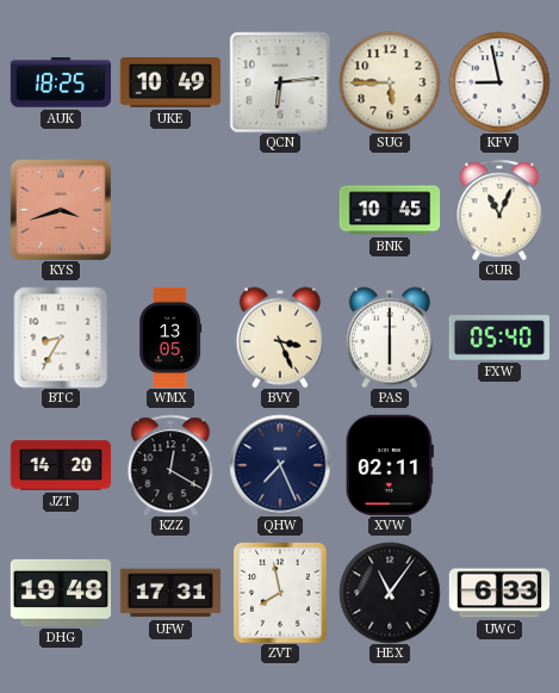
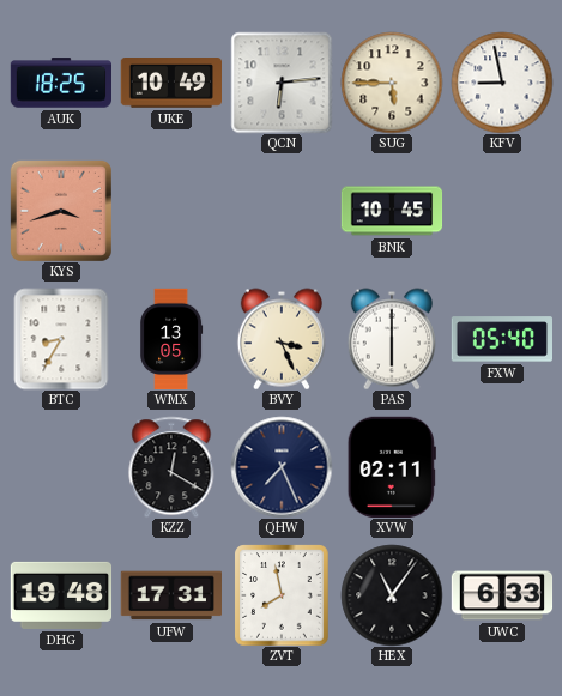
CUR: 11:04 -> none (499, 210)
JZT: 14:20 -> none (61, 465)
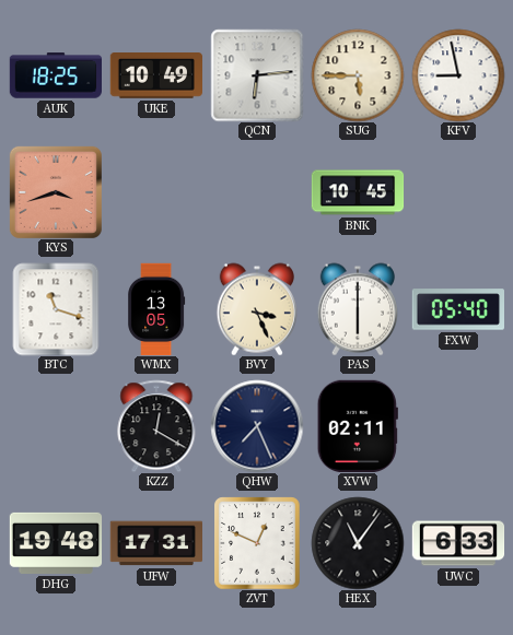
BTC: 8:35 -> 11:18 (56, 309)
ZVT: 7:58 -> 12:49 (257, 543)
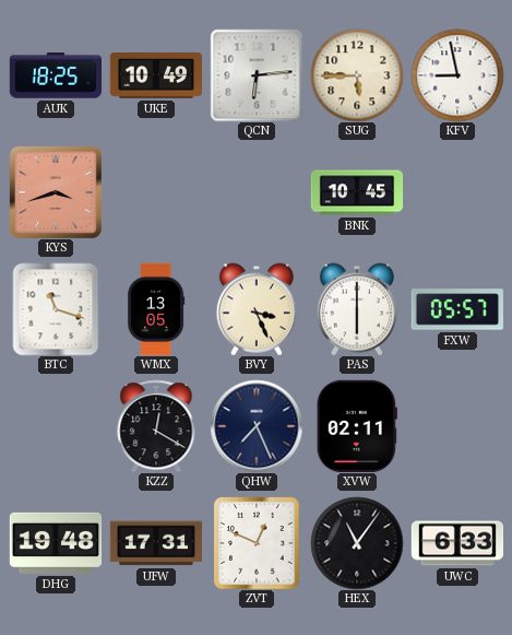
FXW: 05:40 -> 05:57 (456, 309)
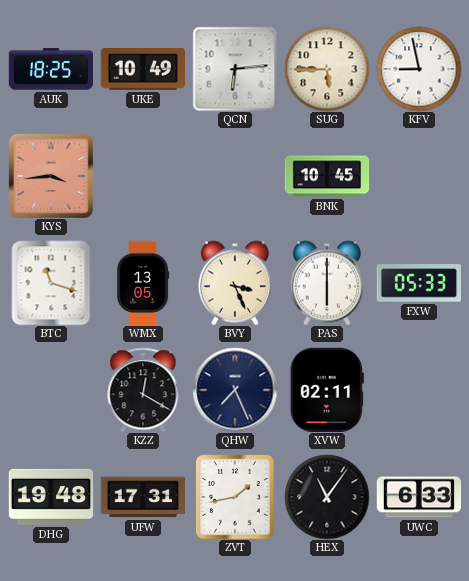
KYS: 3:42 -> 3:44 (51, 176)
FXW: 05:57 -> 05:33 (418, 283)
ZVT: 12:49 -> 1:43 (235, 497)
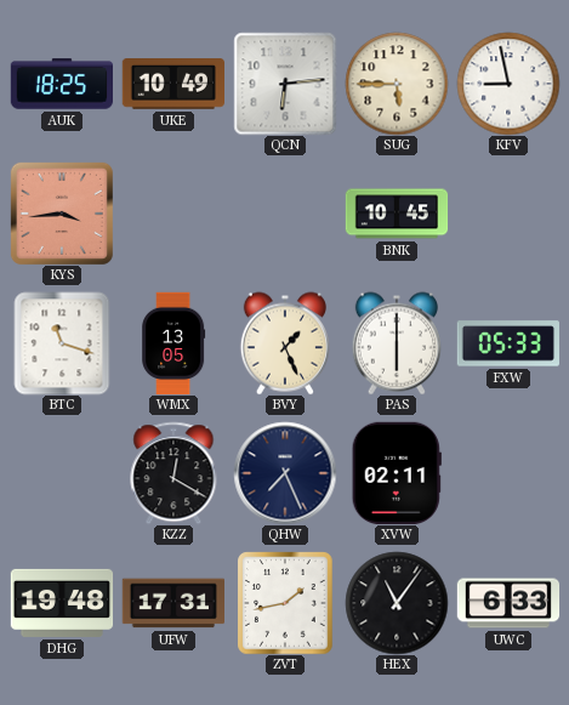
BVY: 3:26 -> 1:26 (285, 343)
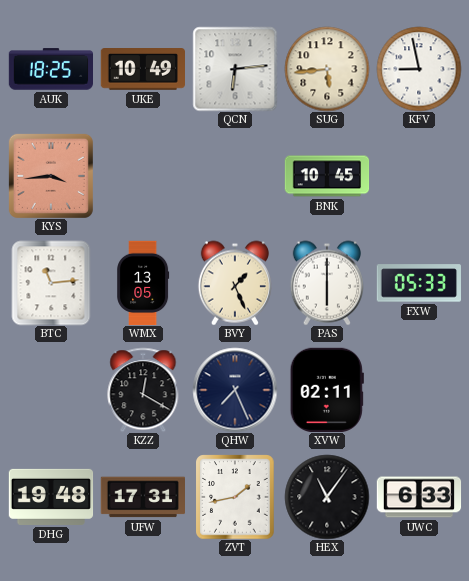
SUG: 5:45 -> 5:44 (327, 69)
BTC: 11:18 -> 11:14 (51, 283)
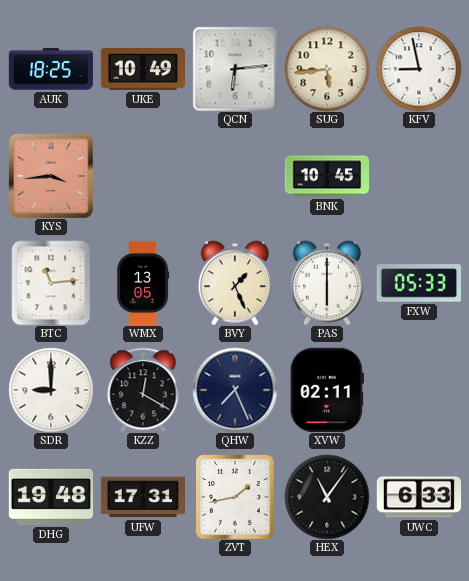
SDR: none -> 9:00 (51, 390)
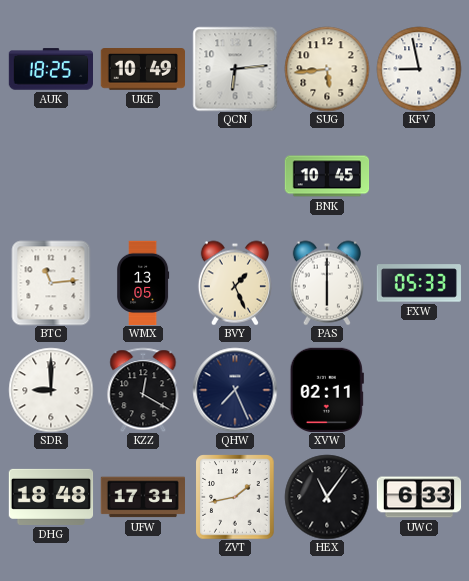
KYS: 3:44 -> none (51, 176)
DHG: 19:48 -> 18:48 (51, 497)
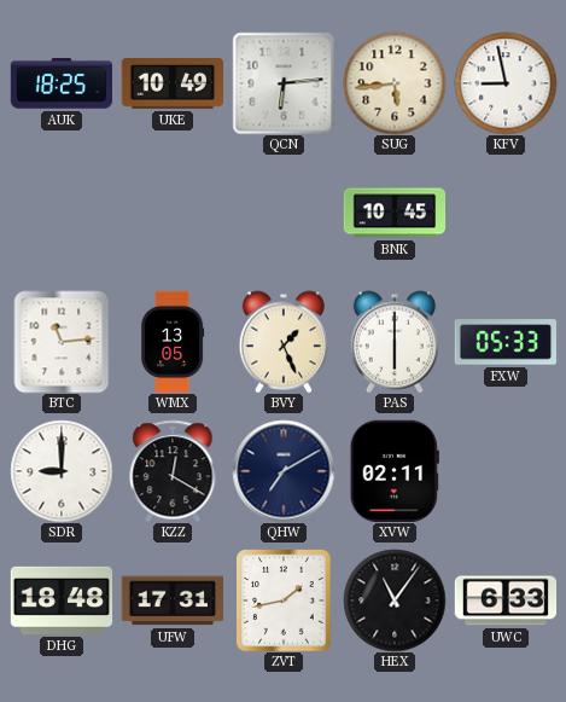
QHW: 7:26 -> 7:10 (284, 471)
